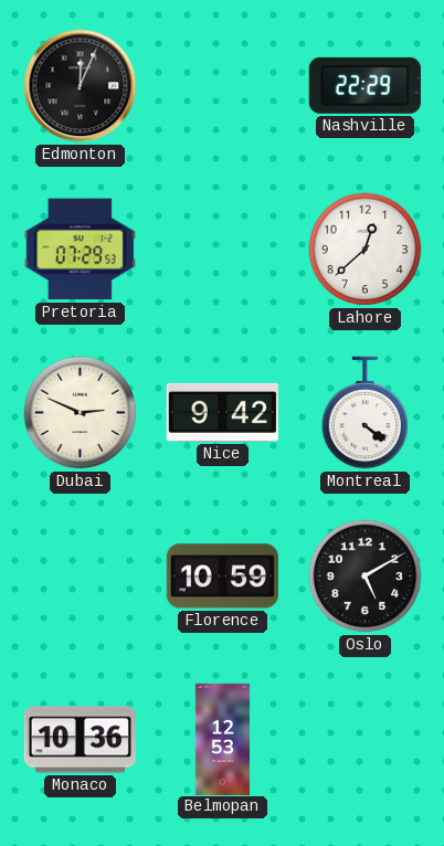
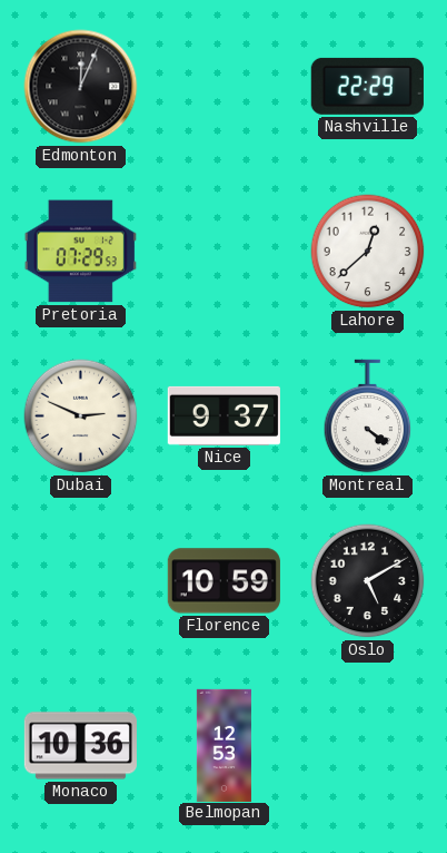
Nice: 9:42 -> 9:37 (223, 415)
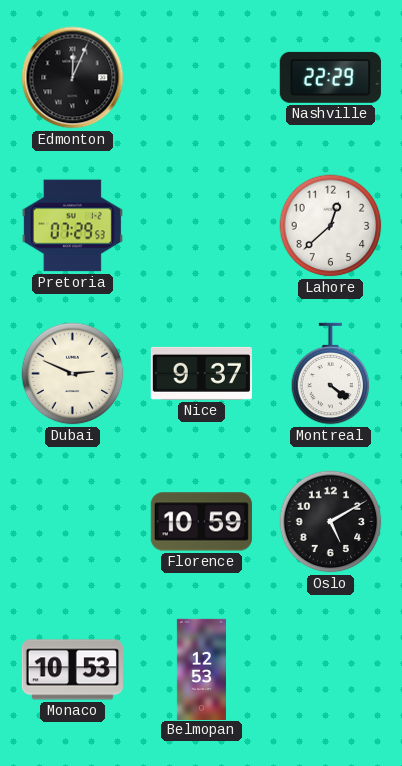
Monaco: 10:36 -> 10:53 (72, 670)
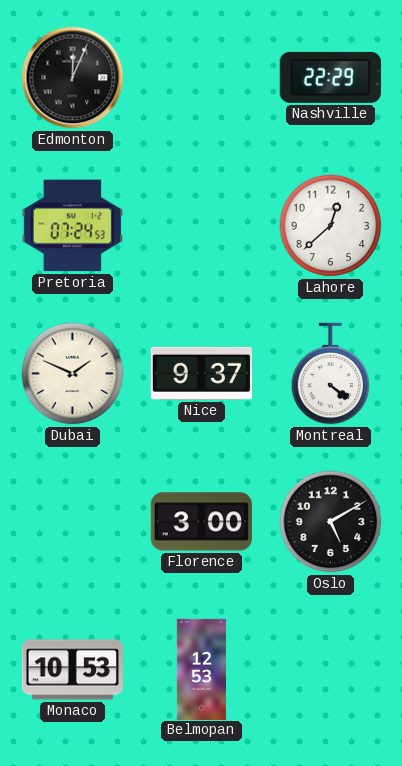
Pretoria: 07:29 -> 07:24 (72, 226)
Dubai: 2:49 -> 1:49 (73, 374)
Florence: 10:59 -> 3:00 (201, 522)
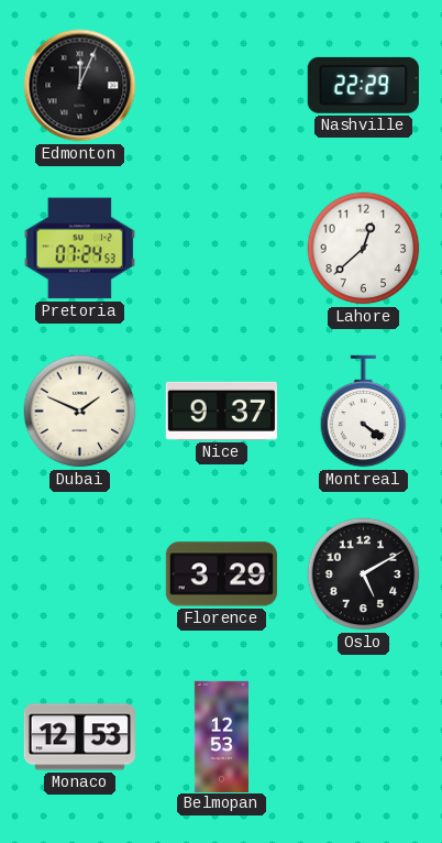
Florence: 3:00 -> 3:29 (221, 574)
Monaco: 10:53 -> 12:53 (79, 737)
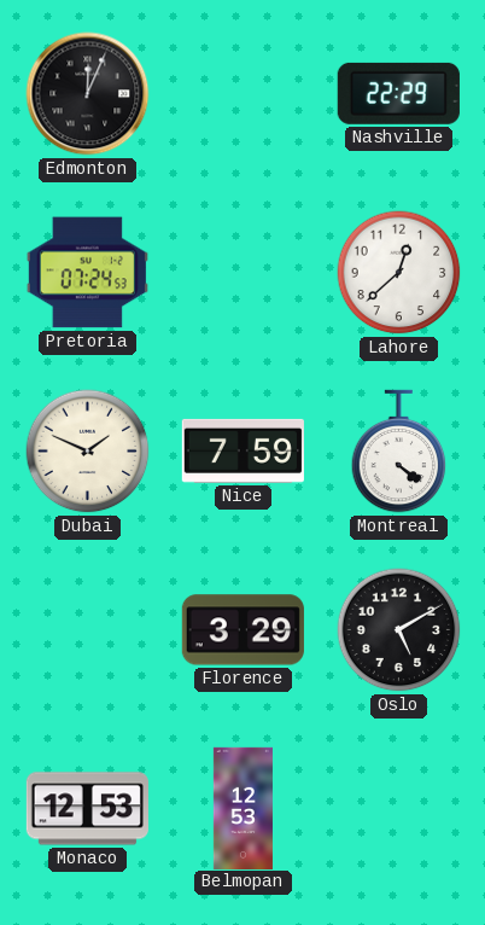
Nice: 9:37 -> 7:59 (242, 450)
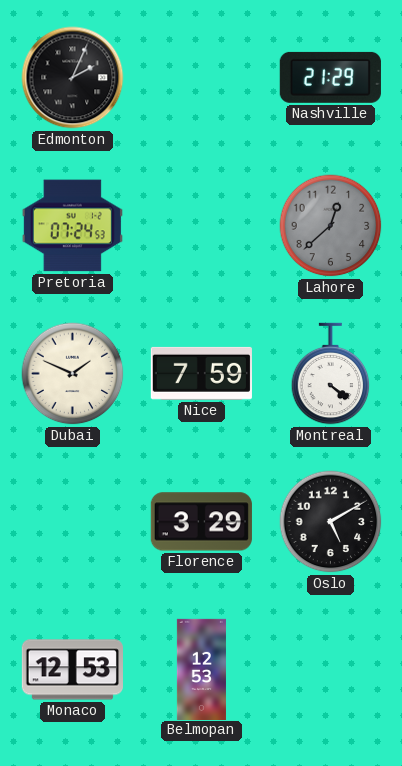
Edmonton: 12:04 -> 2:04 (73, 78)
Nashville: 22:29 -> 21:29 (330, 77)
Lahore dial: white -> grey (331, 226)
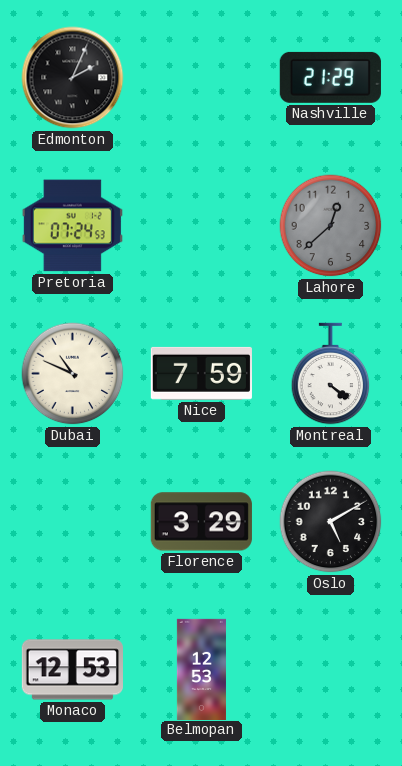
Dubai: 1:49 -> 10:49 (73, 374)
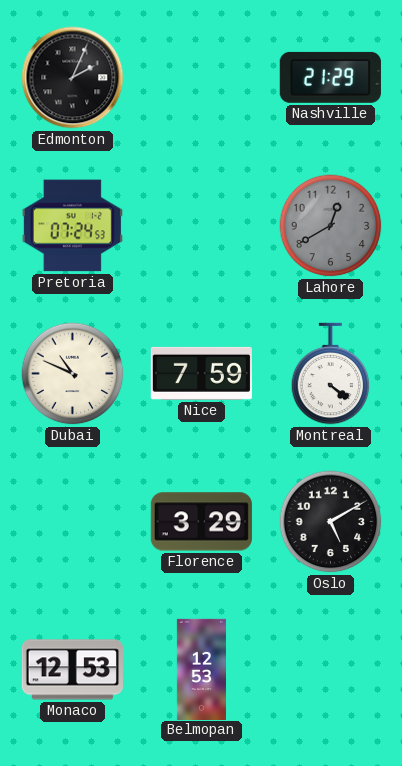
Lahore: 12:38 -> 12:40 (331, 226)
